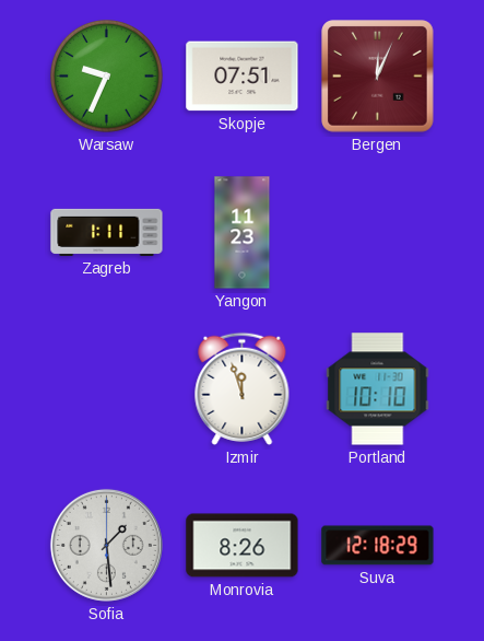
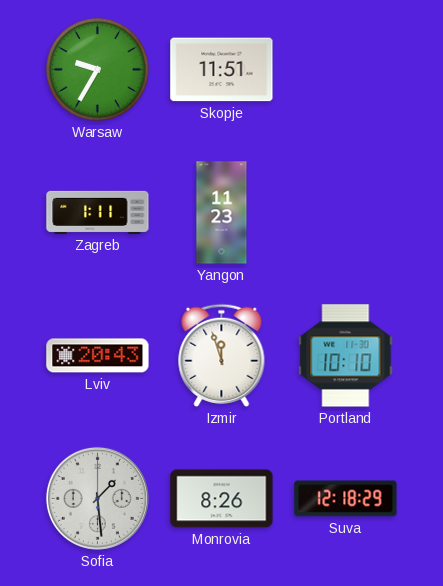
Warsaw: 9:34 -> 9:35 (98, 70)
Skopje: 07:51 -> 11:51 (222, 70)
Bergen: 12:04 -> none (378, 77)
Lviv: none -> 20:43 (98, 356)
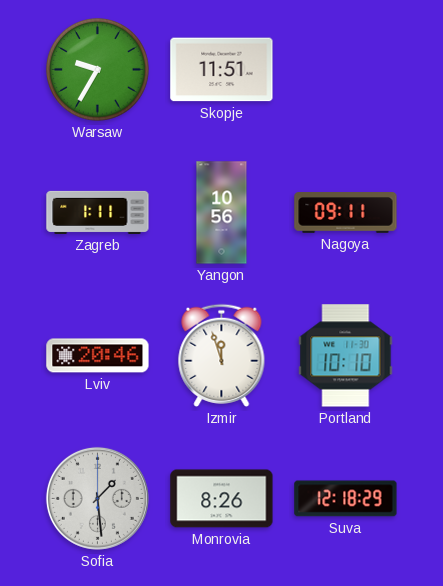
Yangon: 11:23 -> 10:56 (222, 213)
Nagoya: none -> 09:11 (346, 213)
Lviv: 20:43 -> 20:46 (98, 356)
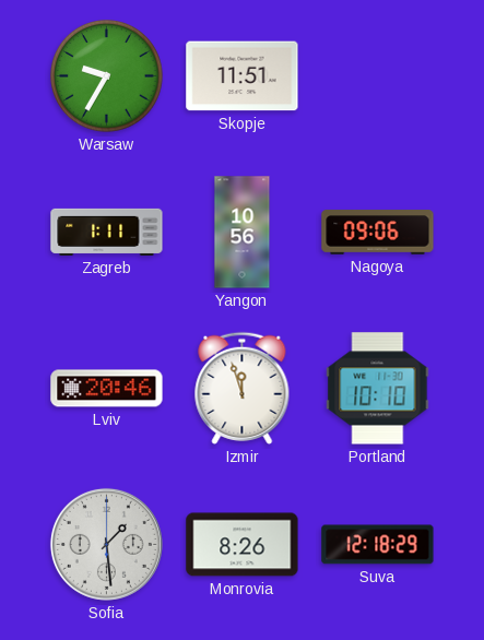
Nagoya: 09:11 -> 09:06 (378, 233)
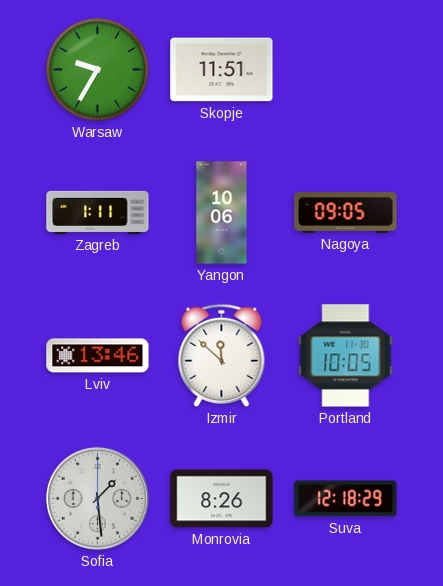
Yangon: 10:56 -> 10:06 (222, 213)
Nagoya: 09:06 -> 09:05 (346, 213)
Lviv: 20:46 -> 13:46 (98, 356)
Izmir: 11:57 -> 11:52 (222, 355)
Portland: 10:10 -> 10:05 (346, 356)
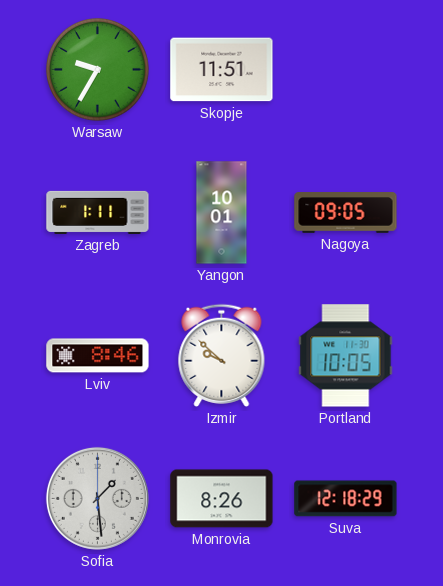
Yangon: 10:06 -> 10:01 (222, 213)
Lviv: 13:46 -> 8:46 (98, 356)
Izmir: 11:52 -> 9:52 (222, 355)
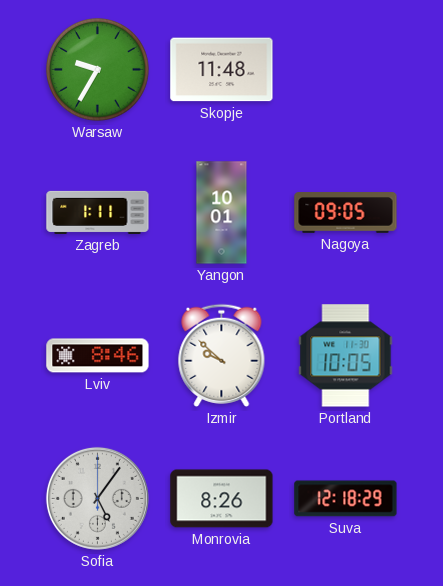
Skopje: 11:51 -> 11:48 (222, 70)
Sofia: 1:29 -> 5:06 (97, 498)
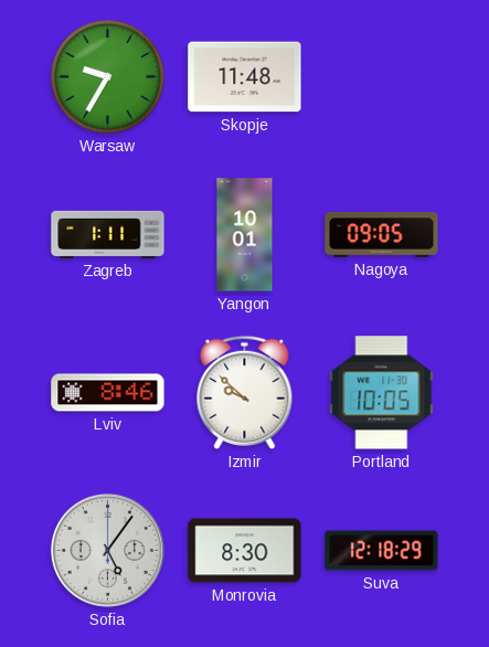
Monrovia: 8:26 -> 8:30 (245, 551)
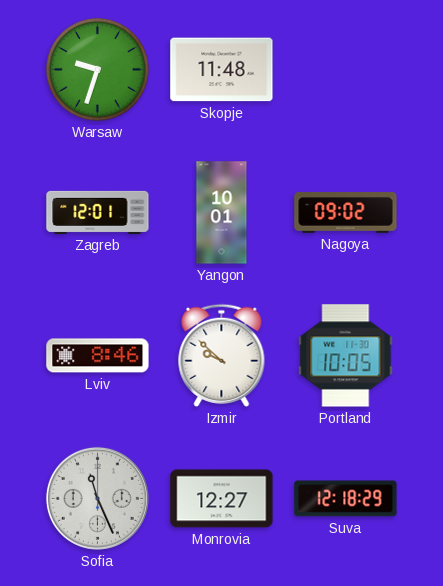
Warsaw: 9:35 -> 9:33 (98, 70)
Zagreb: 1:11 -> 12:01 (98, 212)
Nagoya: 09:05 -> 09:02 (346, 213)
Sofia: 5:06 -> 11:26 (97, 498)
Monrovia: 8:30 -> 12:27 (222, 499)
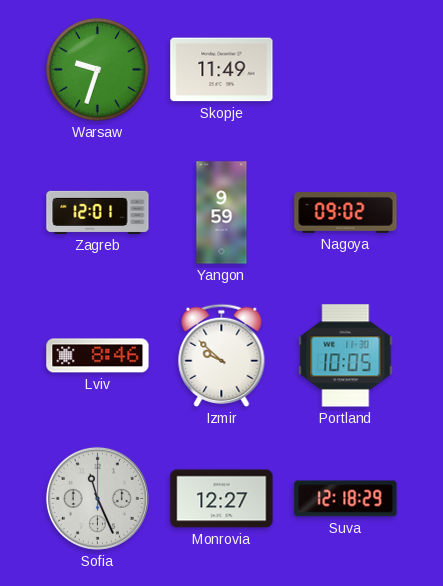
Skopje: 11:48 -> 11:49 (222, 70)
Yangon: 10:01 -> 9:59 (222, 213)
